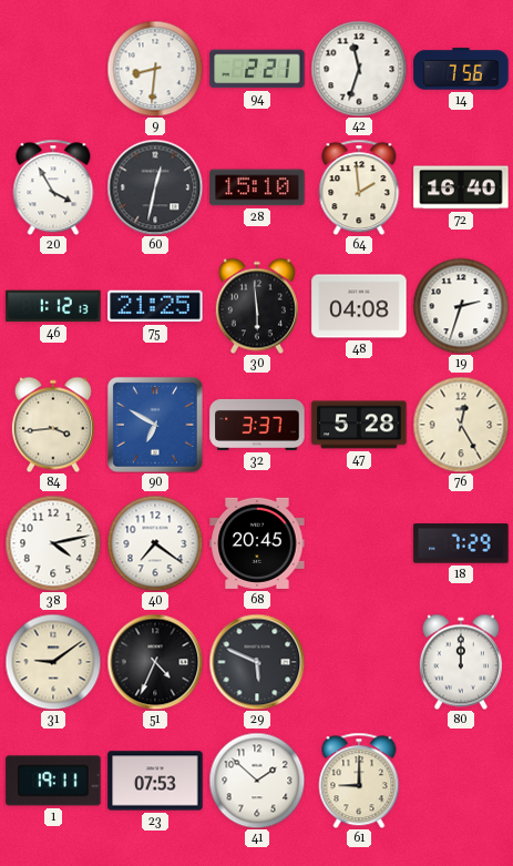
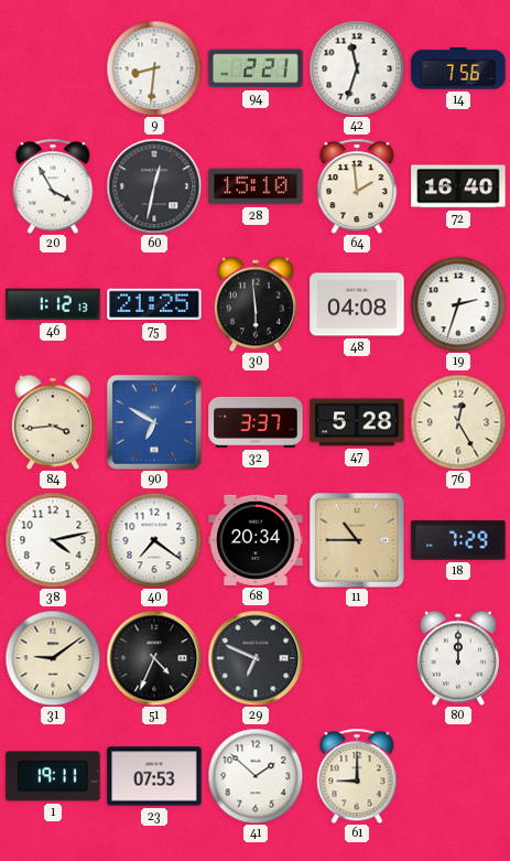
68: 20:45 -> 20:34 (256, 540)
11: none -> 10:45 (357, 540)
29: 5:49 -> 6:49 (256, 658)
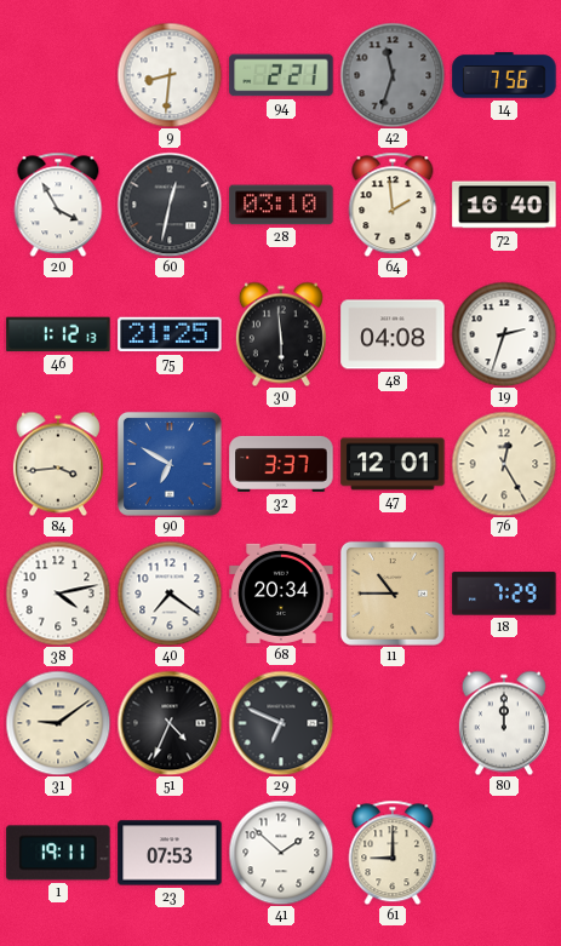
42 dial: white -> grey (393, 75)
28: 15:10 -> 03:10 (281, 205)
47: 5:28 -> 12:01 (393, 464)
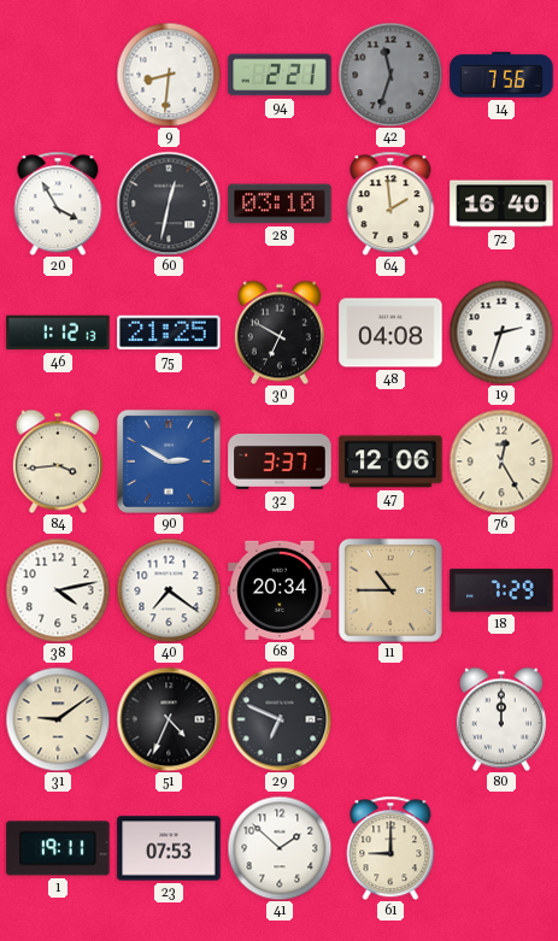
30: 5:59 -> 6:50 (280, 333)
90: 6:50 -> 2:50 (169, 461)
47: 12:01 -> 12:06 (390, 461)
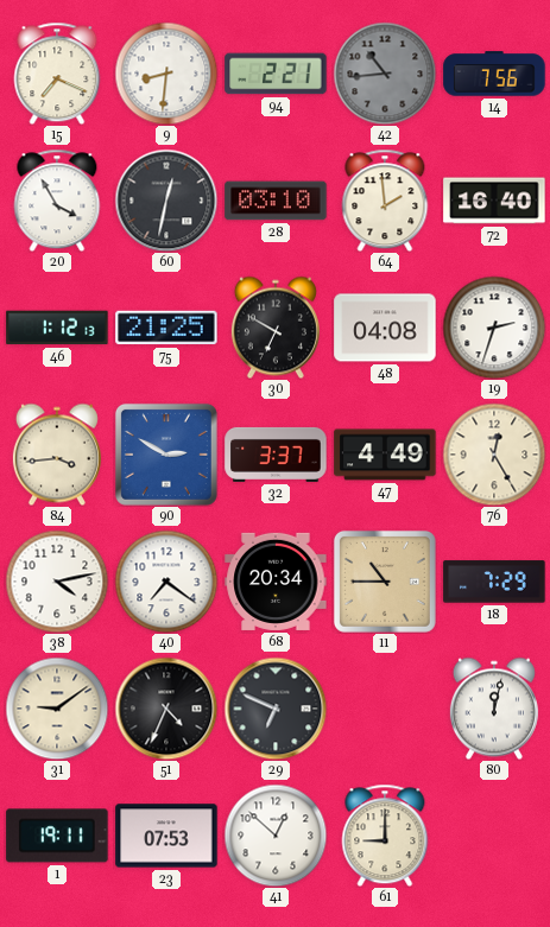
15: none -> 7:19 (57, 74)
42: 11:33 -> 10:44 (385, 74)
47: 12:06 -> 4:49 (385, 455)
80: 12:00 -> 12:02 (494, 709)
41: 1:52 -> 12:52 (276, 836)
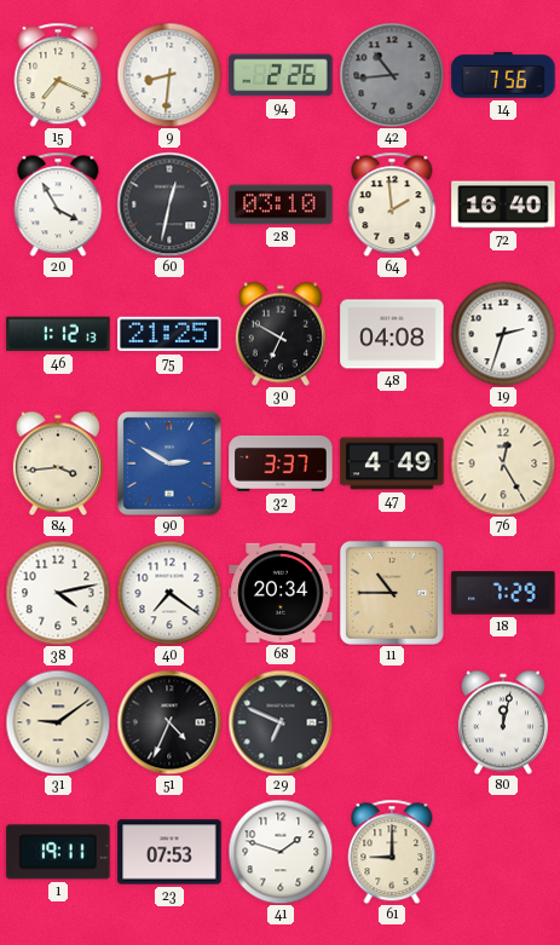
94: 2:21 -> 2:26 (281, 75)
41: 12:52 -> 1:48 (281, 852)
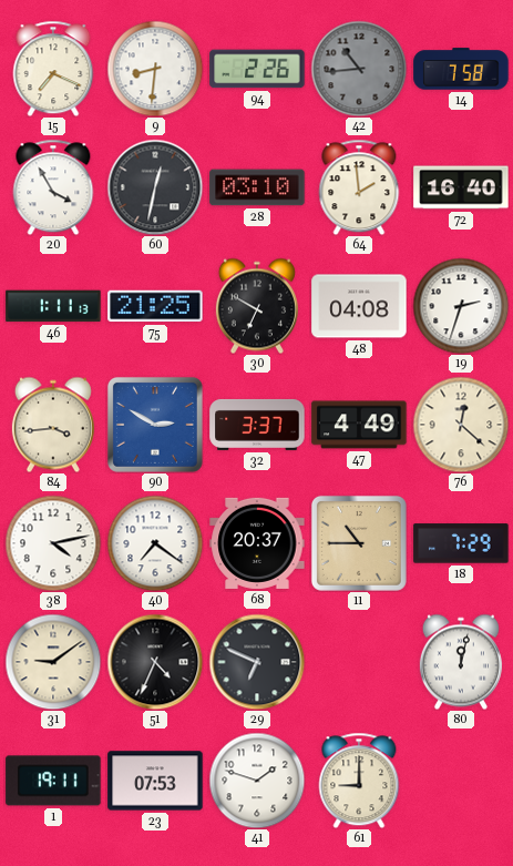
14: 7:56 -> 7:58 (461, 69)
46: 1:12 -> 1:11 (53, 306)
76: 12:25 -> 12:22 (461, 425)
68: 20:34 -> 20:37 (257, 543)
